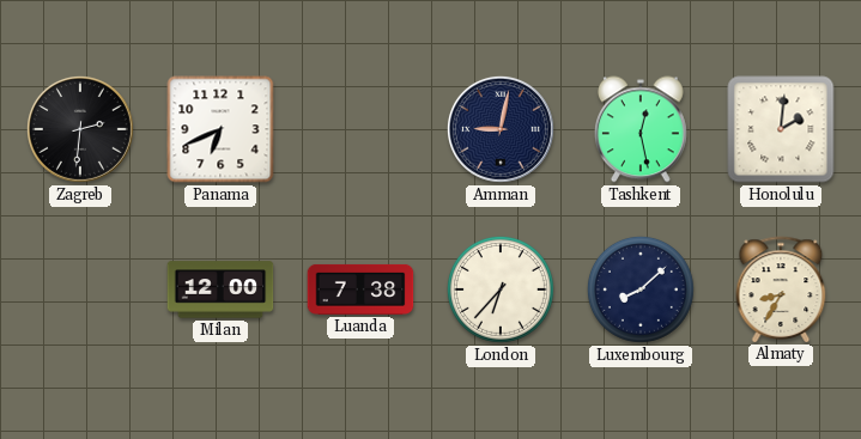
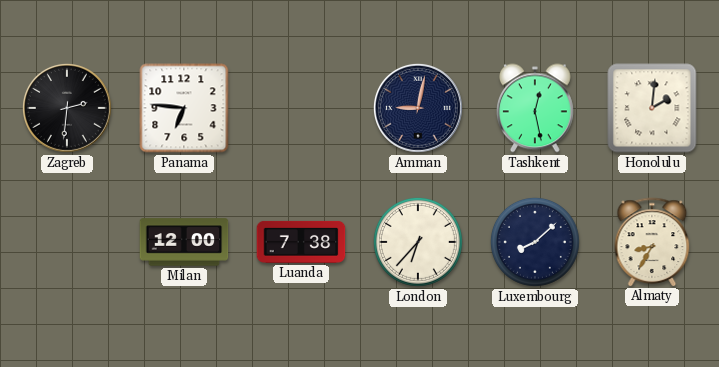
Panama: 6:41 -> 6:46 (184, 108)
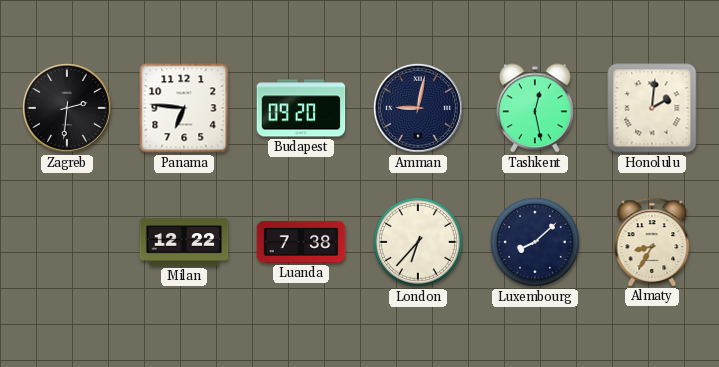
Budapest: none -> 09:20 (301, 108)
Milan: 12:00 -> 12:22 (184, 242)
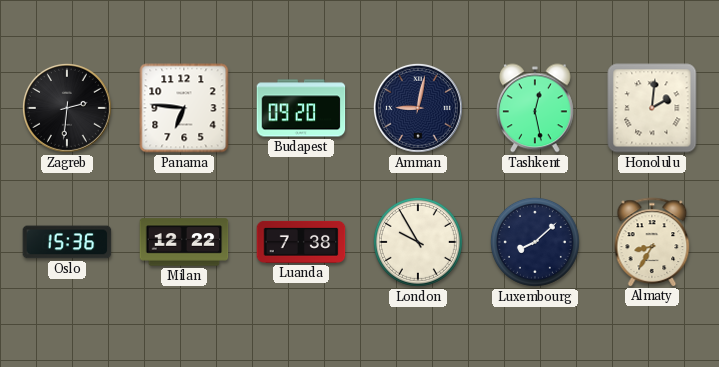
Oslo: none -> 15:36 (67, 242)
London: 6:37 -> 9:55 (418, 242)
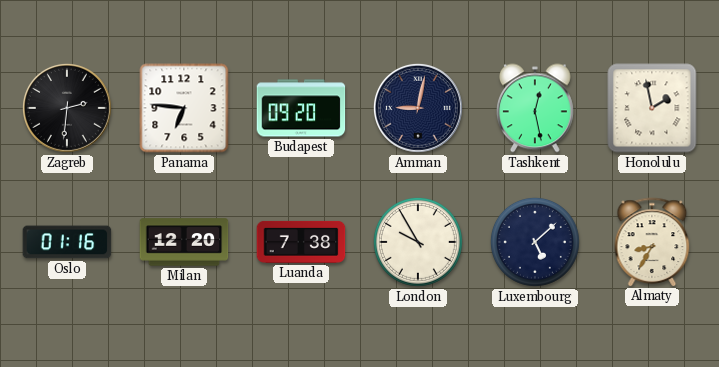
Honolulu: 2:01 -> 1:58 (652, 108)
Oslo: 15:36 -> 01:16 (67, 242)
Milan: 12:22 -> 12:20 (184, 242)
Luxembourg: 8:08 -> 5:08 (535, 242)
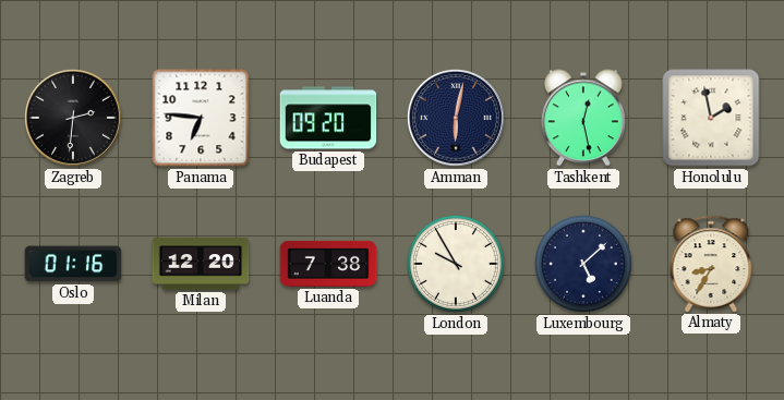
Amman: 9:02 -> 6:02 (456, 118)
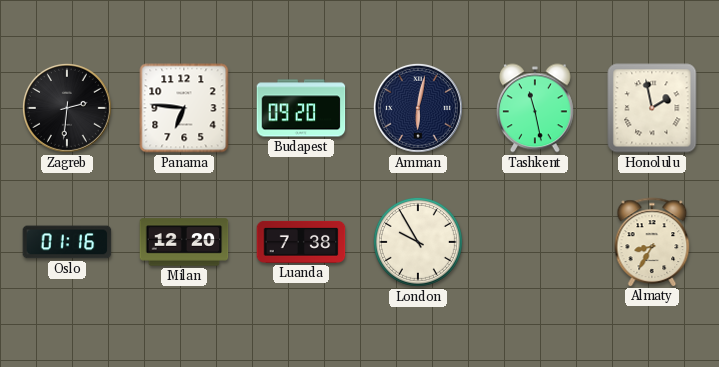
Tashkent: 12:28 -> 11:28 (535, 108)
Luxembourg: 5:08 -> none (583, 264)
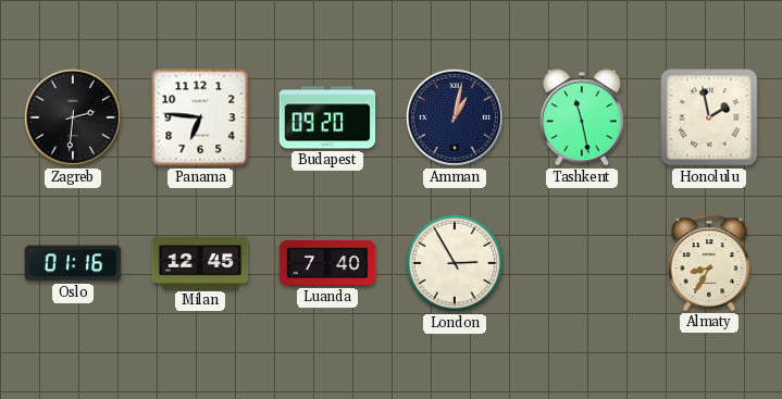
Amman: 6:02 -> 1:02 (455, 117)
Milan: 12:20 -> 12:45 (200, 263)
Luanda: 7:38 -> 7:40 (327, 263)
London: 9:55 -> 2:55 (455, 263)
